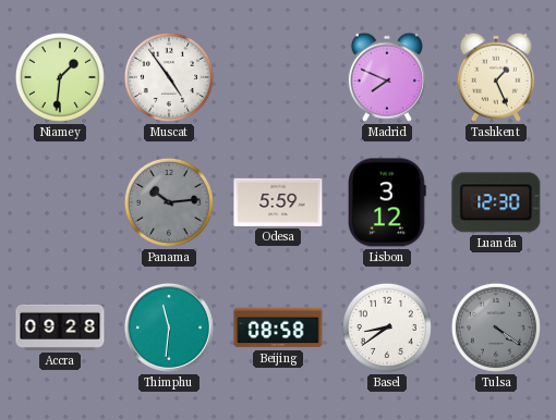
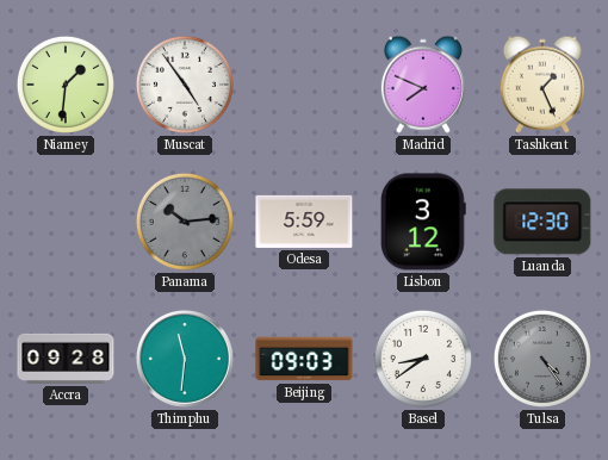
Beijing: 08:58 -> 09:03 (304, 359)
Tulsa: 4:21 -> 4:24 (542, 359)
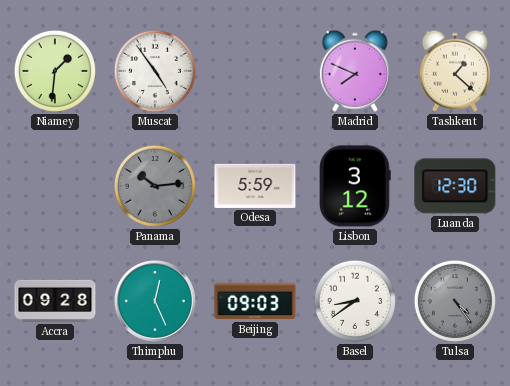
Tashkent: 1:26 -> 1:22 (455, 71)
Thimphu: 11:31 -> 12:26 (155, 301)
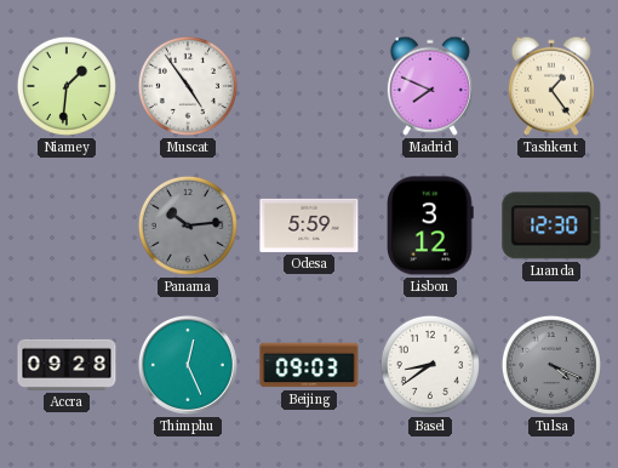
Tashkent: 1:22 -> 1:24 (551, 86)
Tulsa: 4:24 -> 4:19 (551, 365)
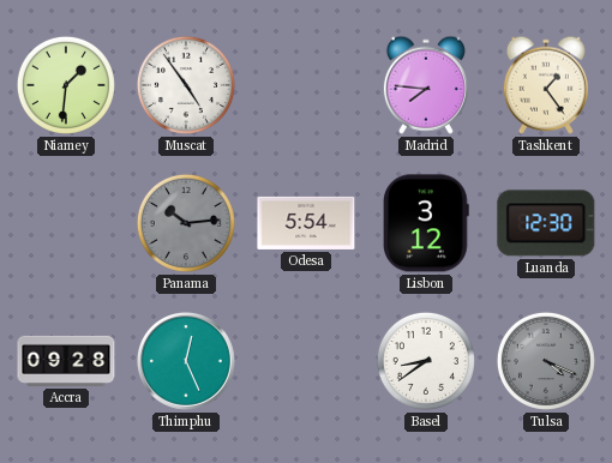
Madrid: 7:49 -> 7:46 (426, 85)
Odesa: 5:59 -> 5:54 (306, 223)
Beijing: 09:03 -> none (309, 365)
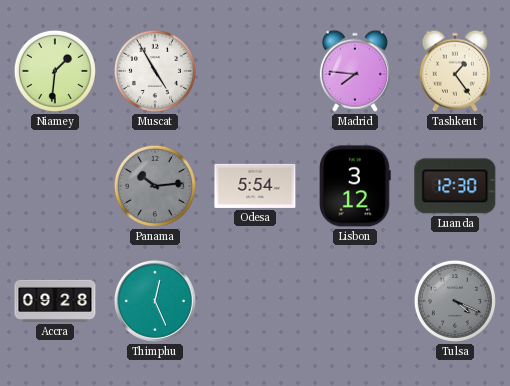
Muscat: 4:54 -> 4:55 (155, 71)
Basel: 8:39 -> none (426, 361)
